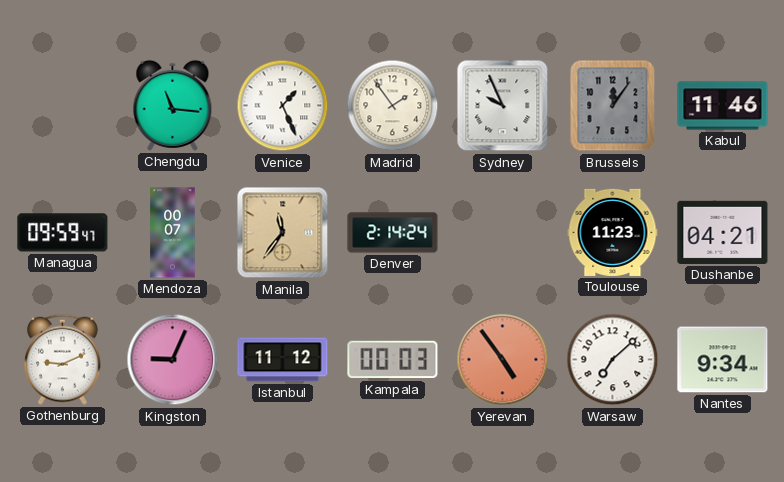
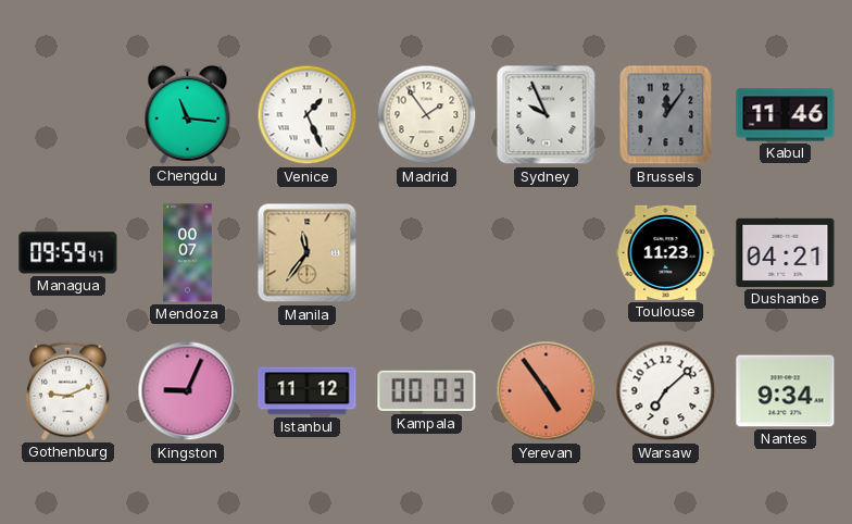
Denver: 2:14 -> none (393, 233)
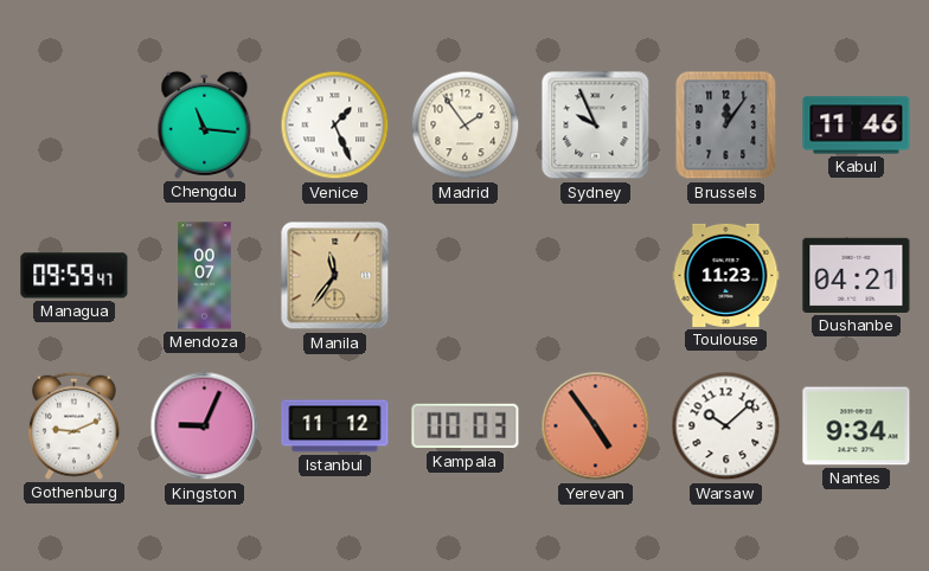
Warsaw: 7:08 -> 10:08 (726, 426)
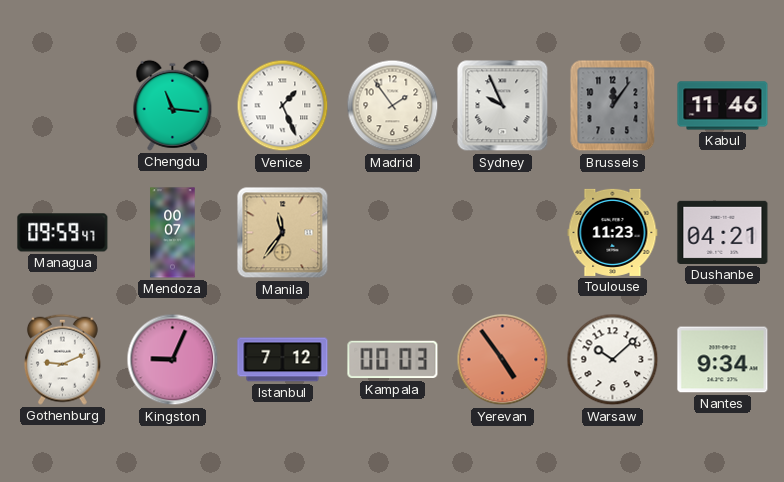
Istanbul: 11:12 -> 7:12 (283, 360)
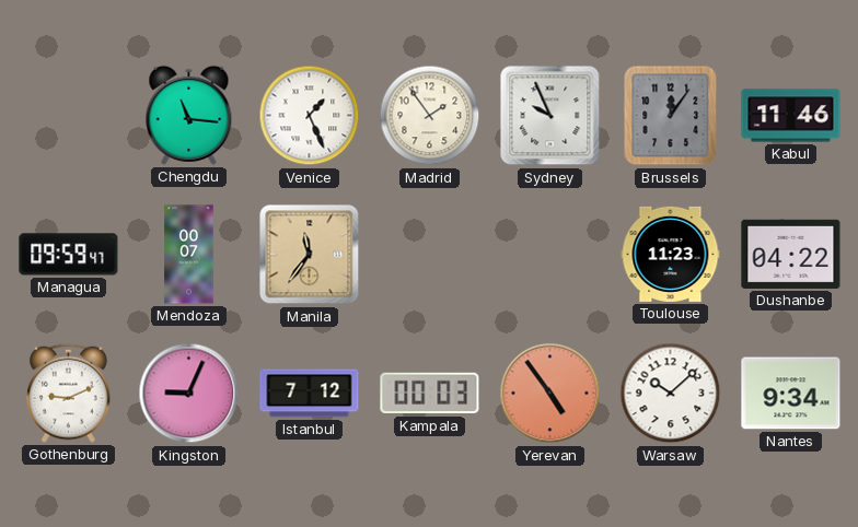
Dushanbe: 04:21 -> 04:22 (791, 254)
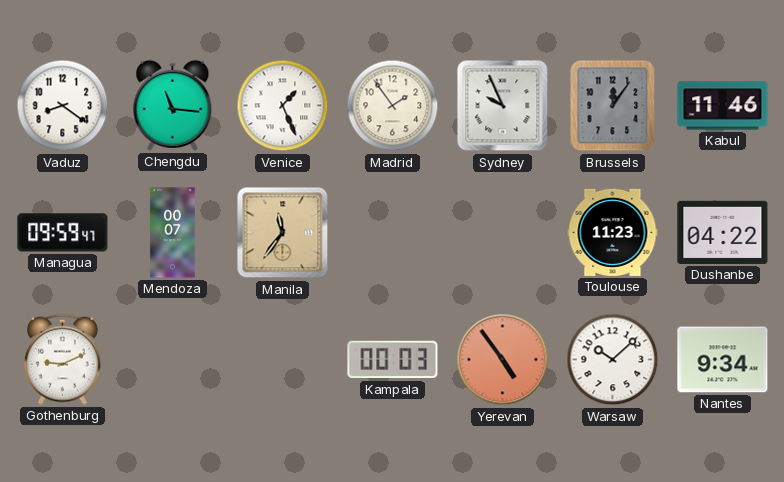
Vaduz: none -> 8:21 (63, 106)
Kingston: 9:04 -> none (189, 394)
Istanbul: 7:12 -> none (310, 394)
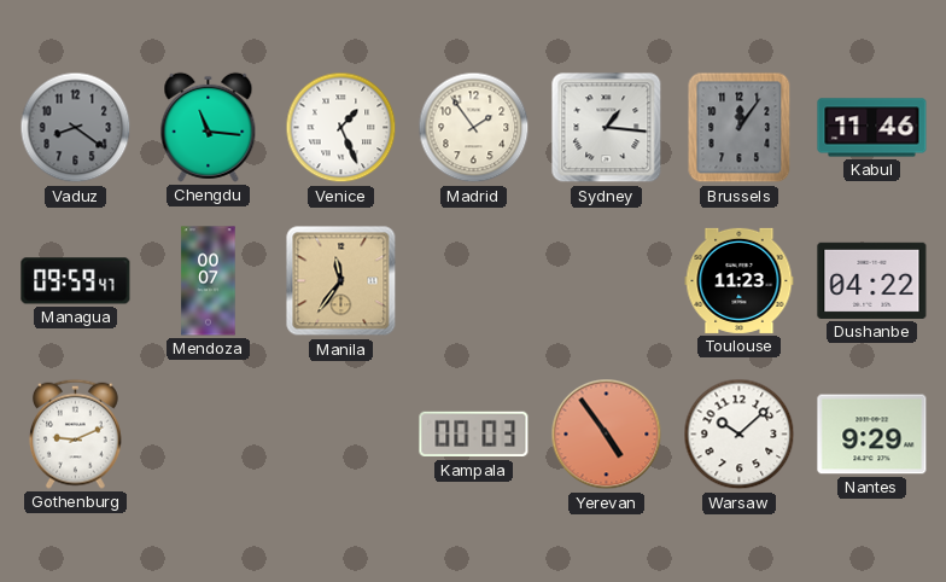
Vaduz dial: white -> grey (76, 128)
Sydney: 9:56 -> 1:16 (607, 128)
Nantes: 9:34 -> 9:29 (872, 435)
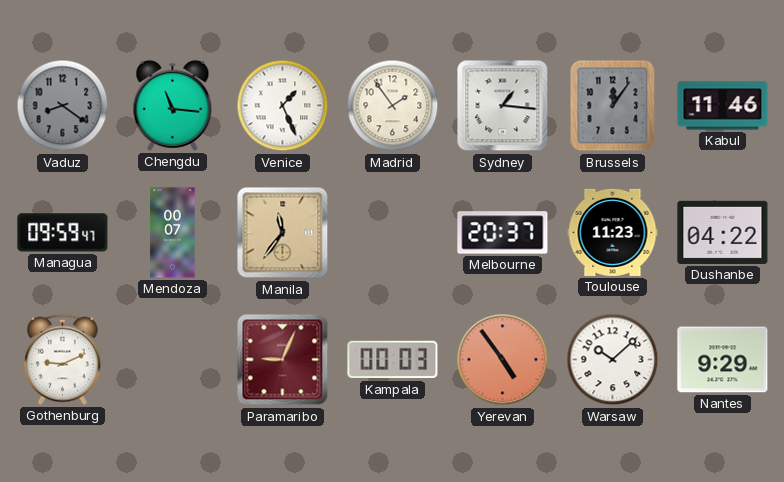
Melbourne: none -> 20:37 (503, 233)
Paramaribo: none -> 9:04 (283, 360)
